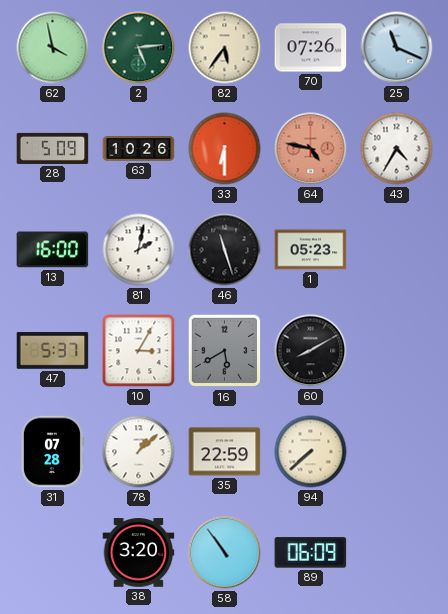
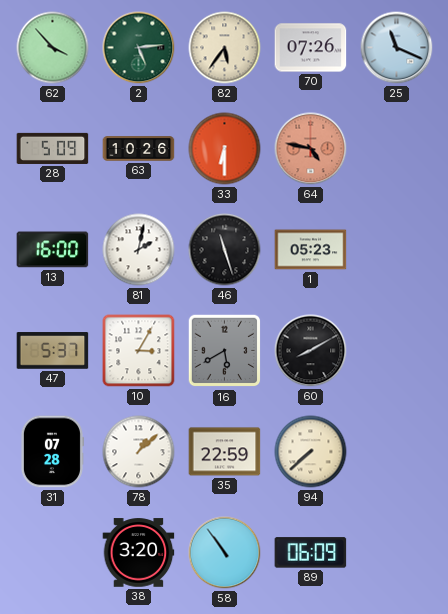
62: 3:58 -> 3:53 (53, 48)
43: 4:35 -> none (397, 149)
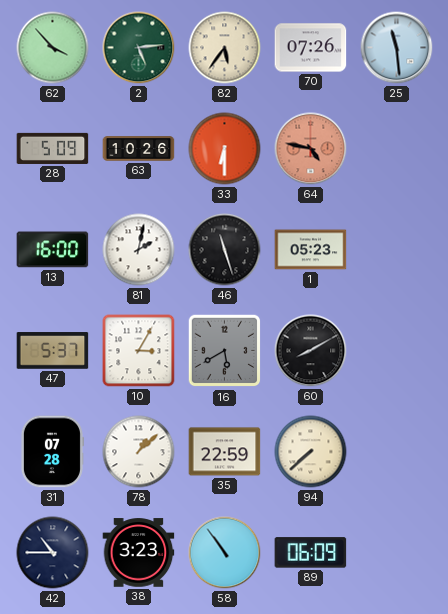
25: 11:19 -> 11:29 (397, 48)
42: none -> 10:45 (53, 553)
38: 3:20 -> 3:23 (139, 553)
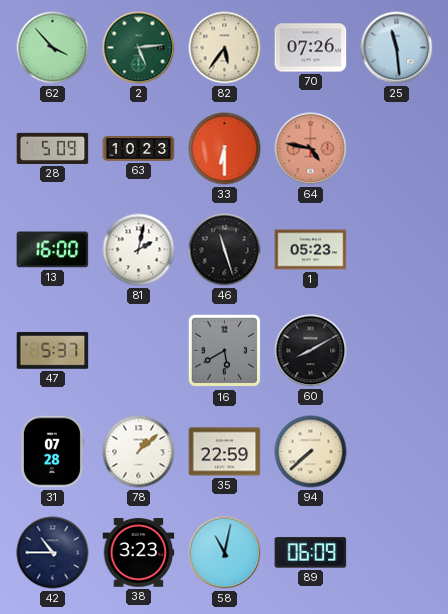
63: 10:26 -> 10:23 (139, 149)
10: 3:05 -> none (139, 351)
58: 10:54 -> 11:02 (225, 553)
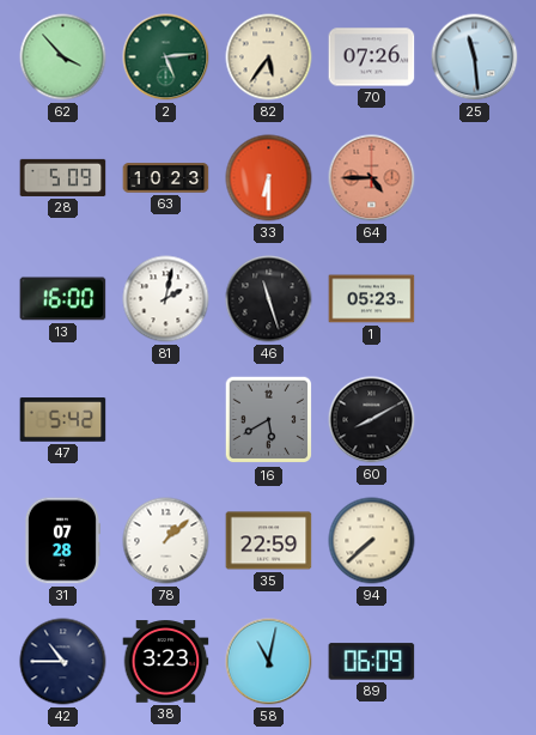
64: 4:47 -> 4:45 (372, 178)
47: 5:37 -> 5:42 (63, 420)
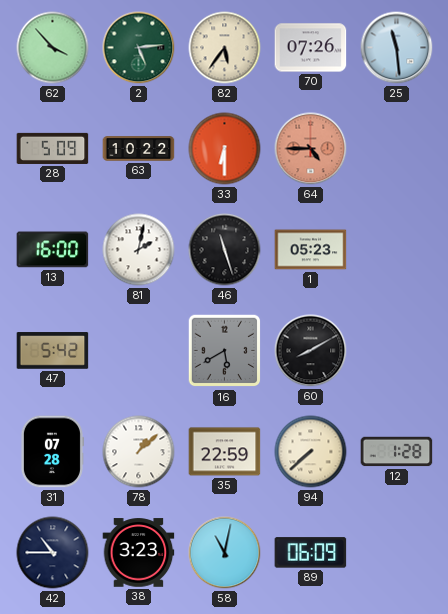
63: 10:23 -> 10:22 (139, 149)
12: none -> 1:28 (397, 452)
